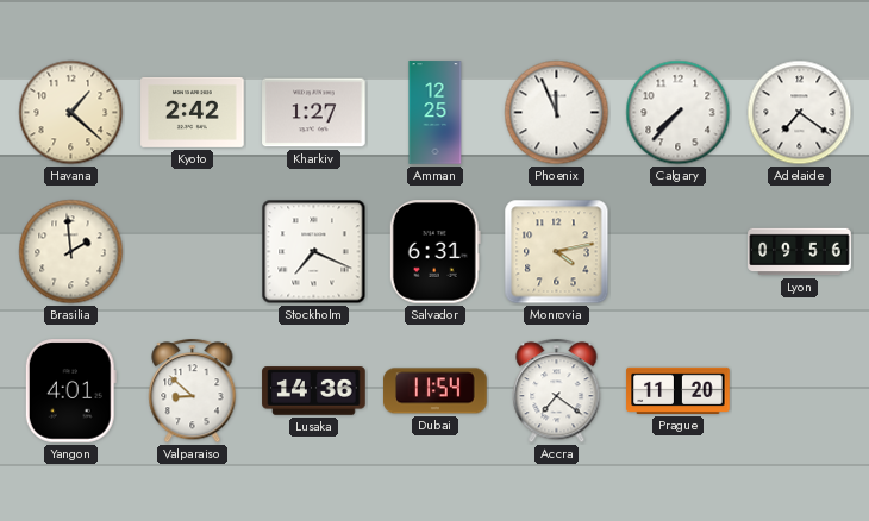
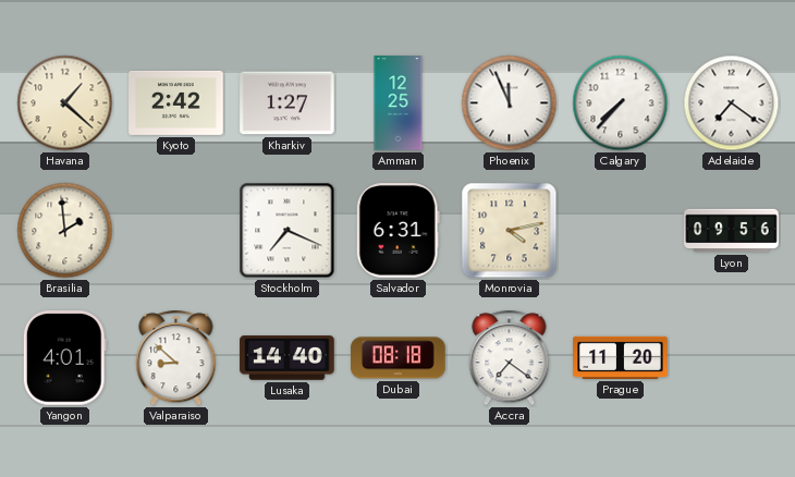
Lusaka: 14:36 -> 14:40 (288, 358)
Dubai: 11:54 -> 08:18 (399, 358)
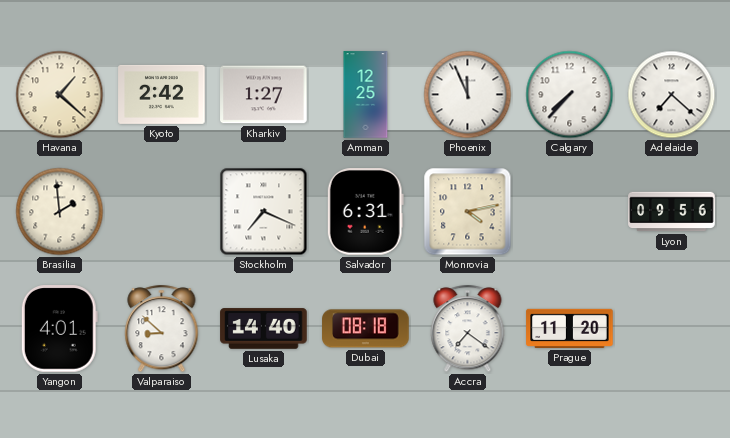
Adelaide: 7:21 -> 7:22 (672, 95)
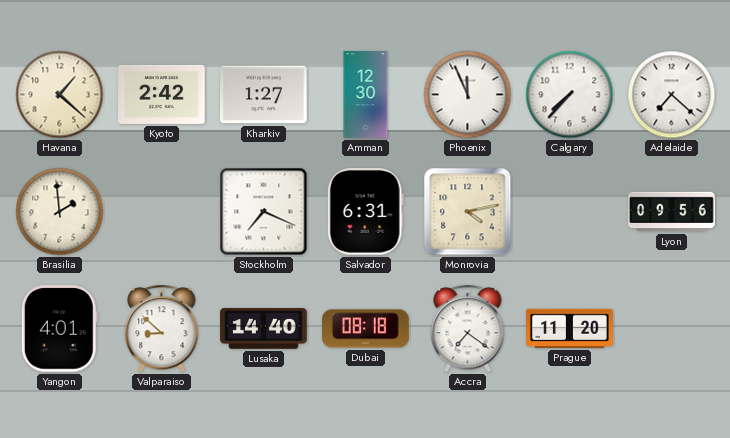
Amman: 12:25 -> 12:30 (366, 95)
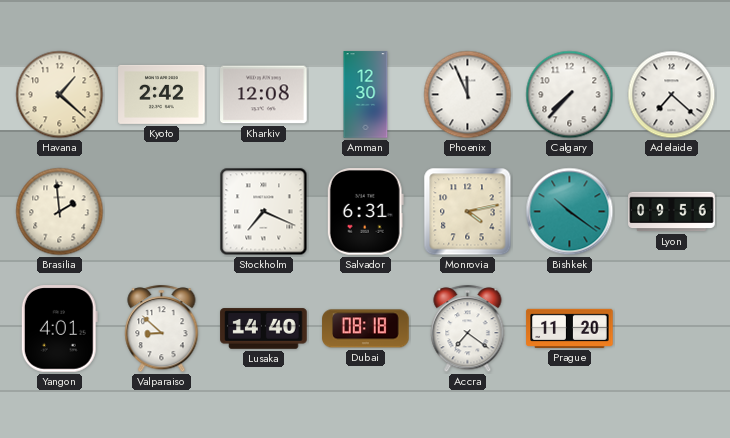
Kharkiv: 1:27 -> 12:08 (264, 95)
Bishkek: none -> 10:21 (570, 212)
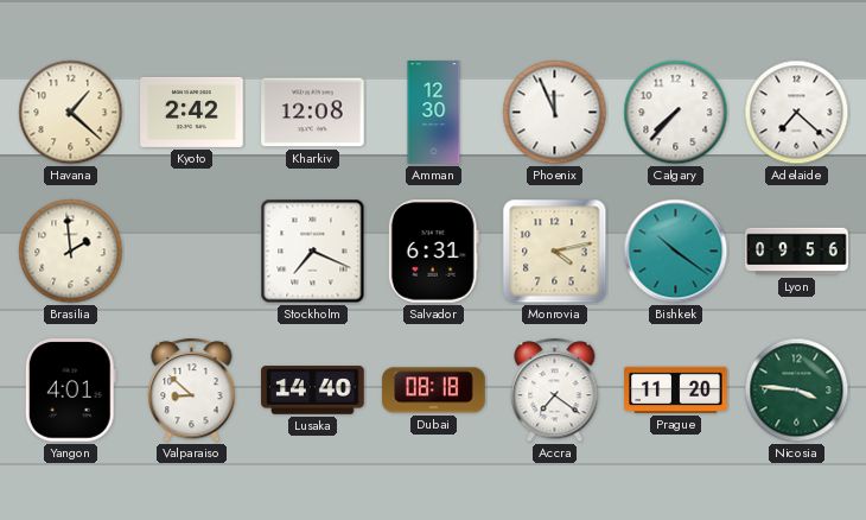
Nicosia: none -> 3:46 (797, 391)
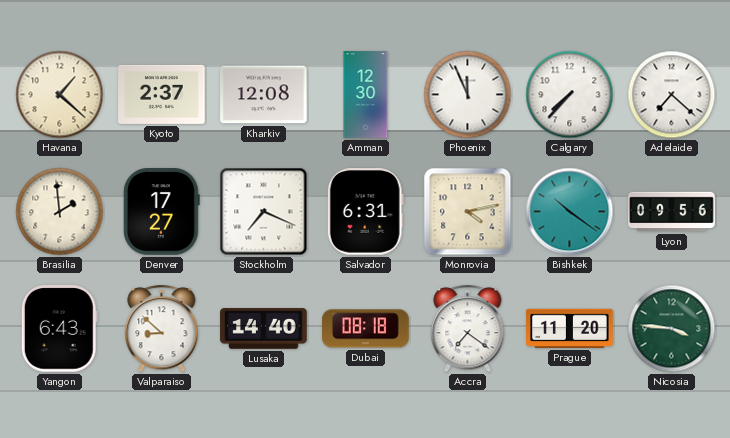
Kyoto: 2:42 -> 2:37 (162, 94)
Denver: none -> 17:27 (161, 212)
Yangon: 4:01 -> 6:43 (59, 329)
